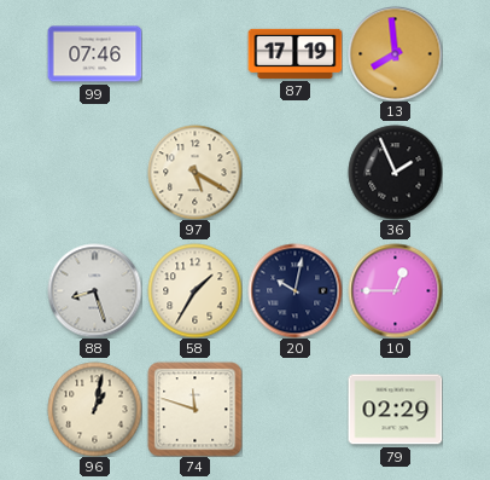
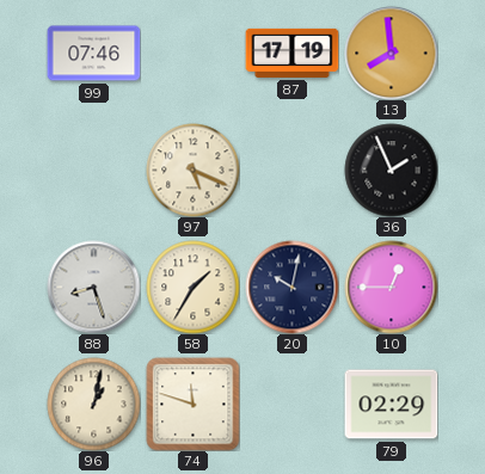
97: 5:20 -> 5:19 (192, 170)
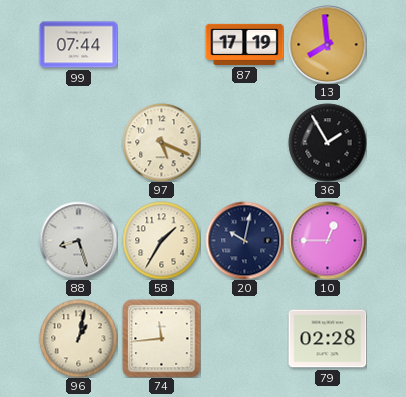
99: 07:46 -> 07:44 (78, 45)
36: 1:56 -> 1:55 (327, 142)
74: 11:48 -> 11:44 (161, 338)
79: 02:29 -> 02:28 (327, 339)
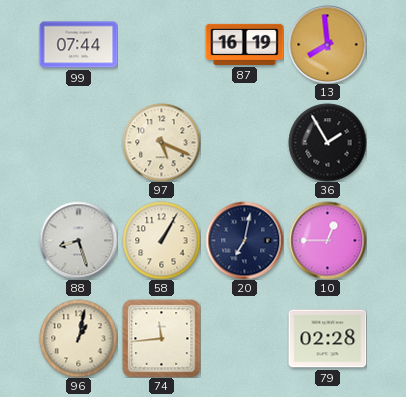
87: 17:19 -> 16:19 (244, 44)
58: 1:35 -> 1:05 (161, 240)
20: 10:02 -> 7:02 (244, 240)
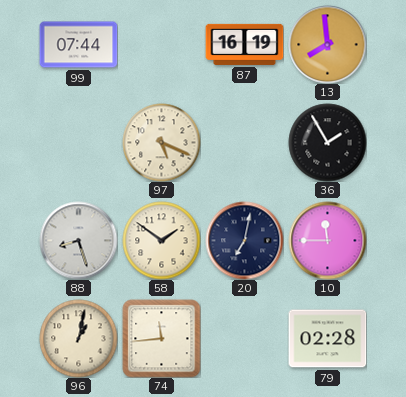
58: 1:05 -> 1:51 (161, 240)
10: 12:45 -> 11:45 (327, 240)
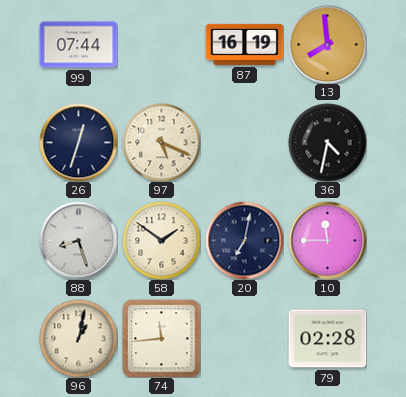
26: none -> 12:33 (78, 142)
36: 1:55 -> 4:32 (327, 142)
